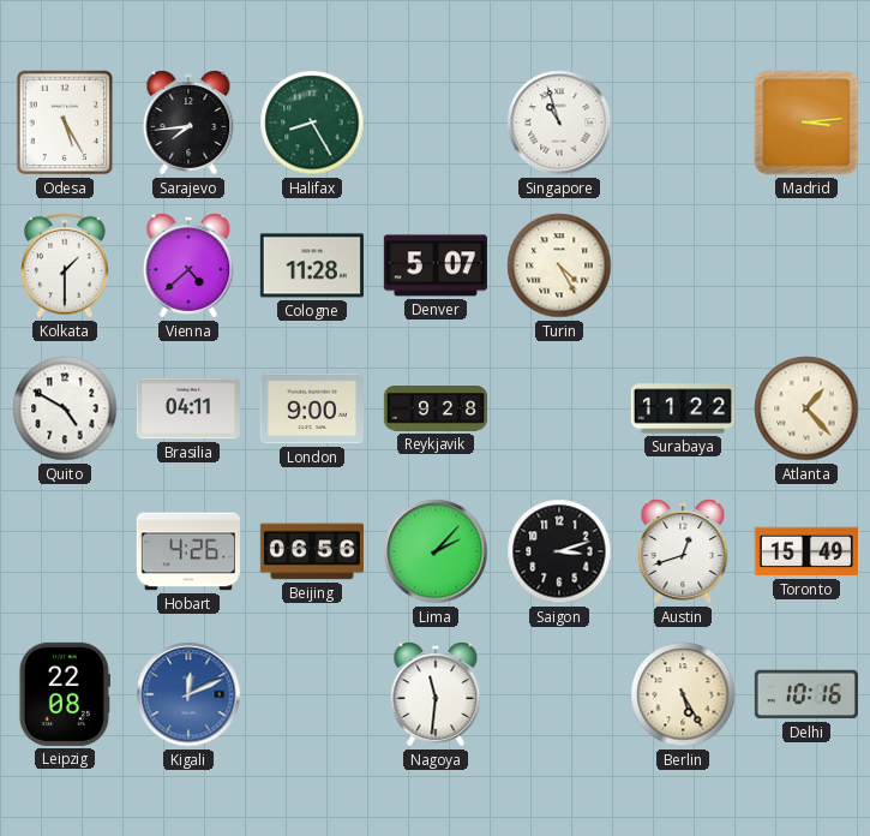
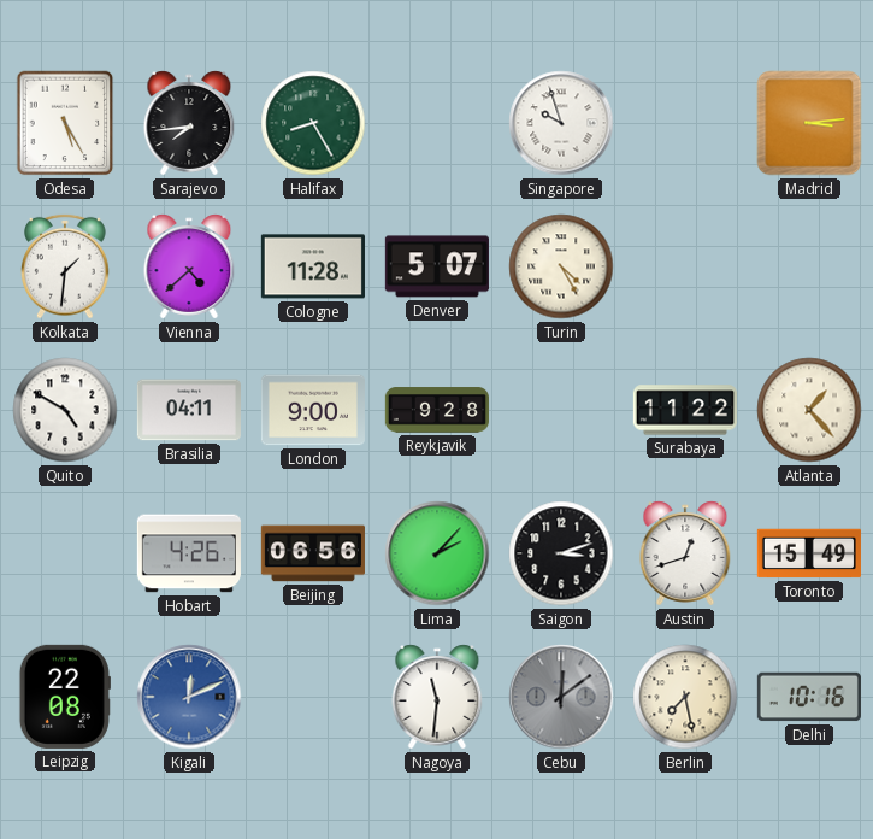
Singapore: 10:57 -> 9:57 (561, 123)
Kolkata: 1:30 -> 1:31 (66, 266)
Cebu: none -> 12:09 (561, 697)
Berlin: 5:25 -> 7:28 (685, 697)
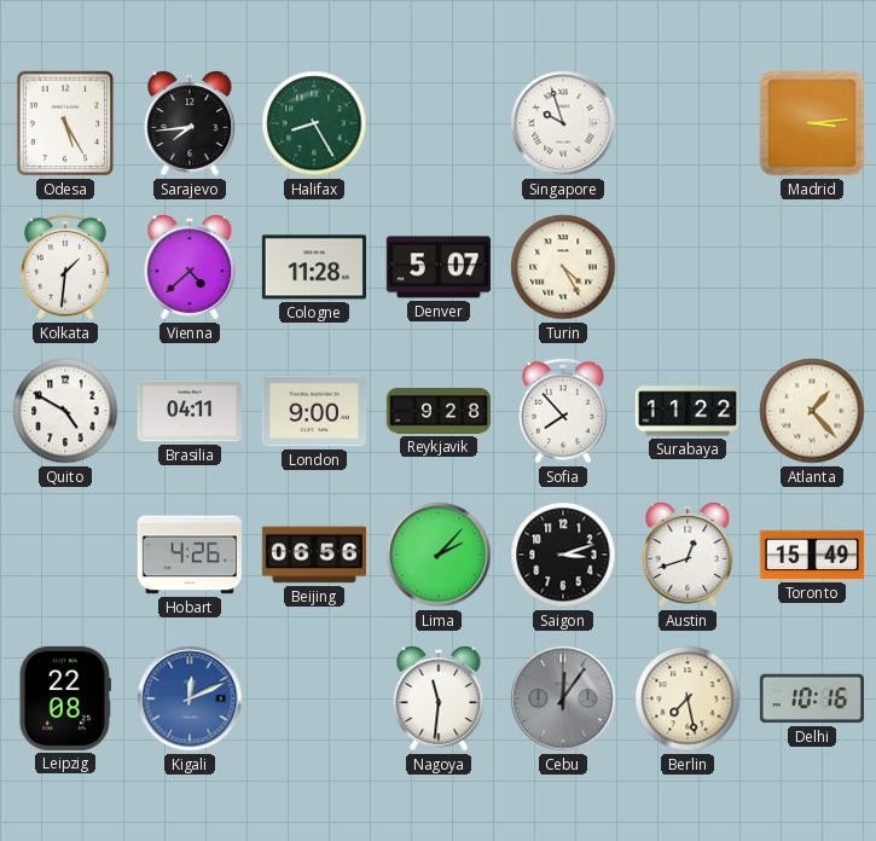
Sofia: none -> 7:53 (564, 411)
Cebu: 12:09 -> 12:06 (563, 698)
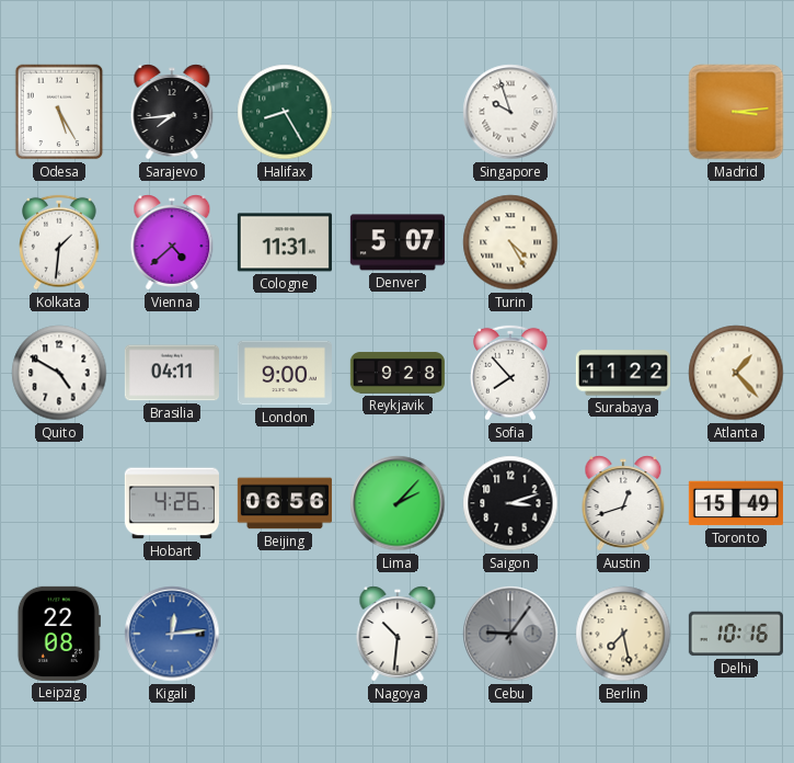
Cologne: 11:28 -> 11:31 (285, 242)
Kigali: 12:11 -> 12:14 (172, 634)
Nagoya: 11:31 -> 10:31 (398, 634)
Cebu: 12:06 -> 9:06 (510, 634)
